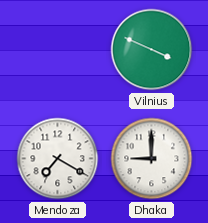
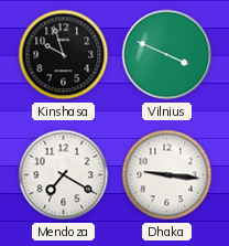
Kinshasa: none -> 9:57 (64, 55)
Dhaka: 9:00 -> 9:16 (167, 175)
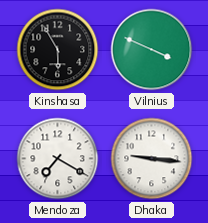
Kinshasa: 9:57 -> 5:55 (58, 50)
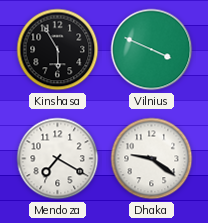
Dhaka: 9:16 -> 9:21 (152, 159)
